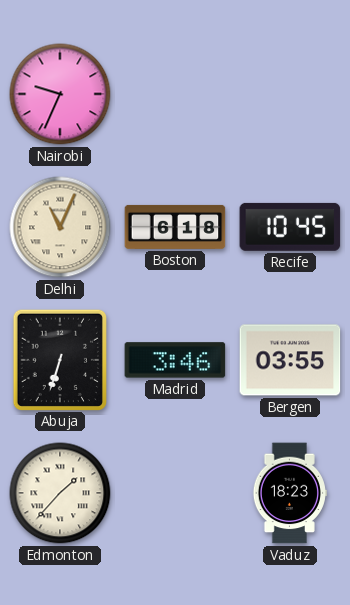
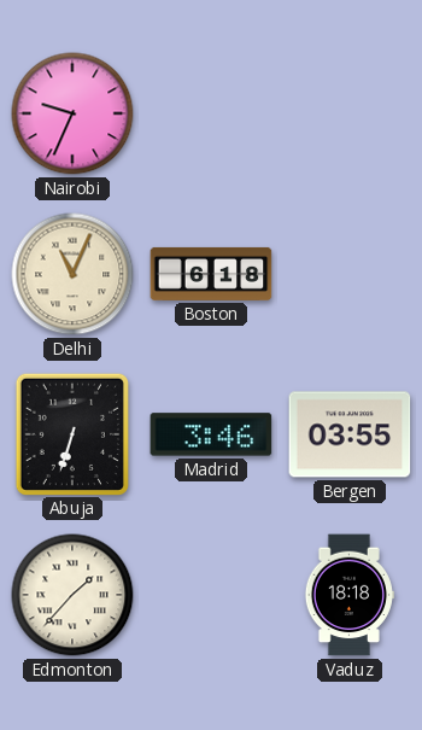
Recife: 10:45 -> none (290, 227)
Vaduz: 18:23 -> 18:18 (350, 595)
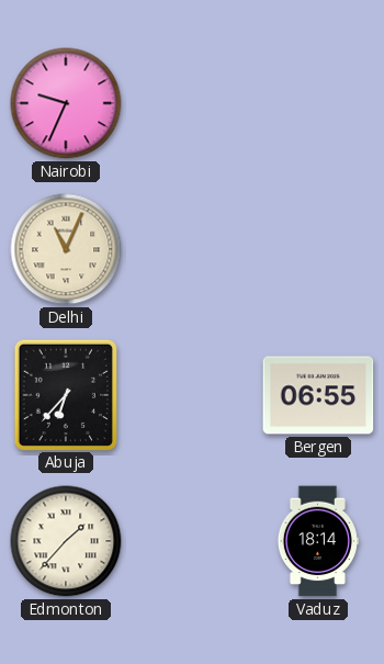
Boston: 6:18 -> none (211, 274)
Abuja: 6:33 -> 6:37 (66, 394)
Madrid: 3:46 -> none (211, 434)
Bergen: 03:55 -> 06:55 (318, 395)
Vaduz: 18:18 -> 18:14 (318, 541)
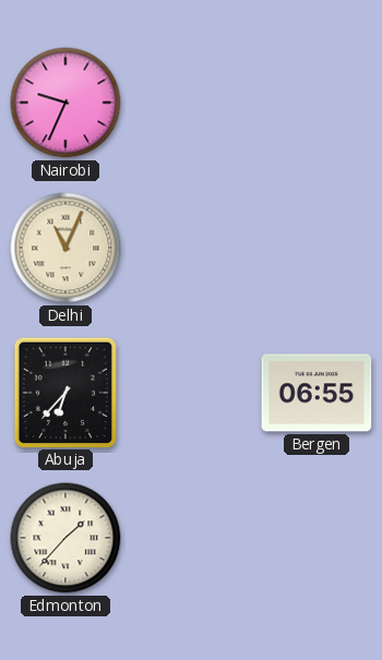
Vaduz: 18:14 -> none (318, 541)
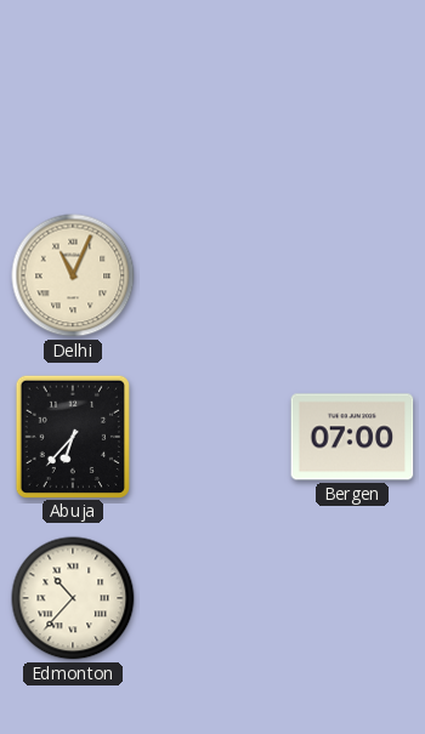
Nairobi: 9:34 -> none (65, 103)
Bergen: 06:55 -> 07:00 (352, 437)
Edmonton: 1:37 -> 10:37 (73, 598)
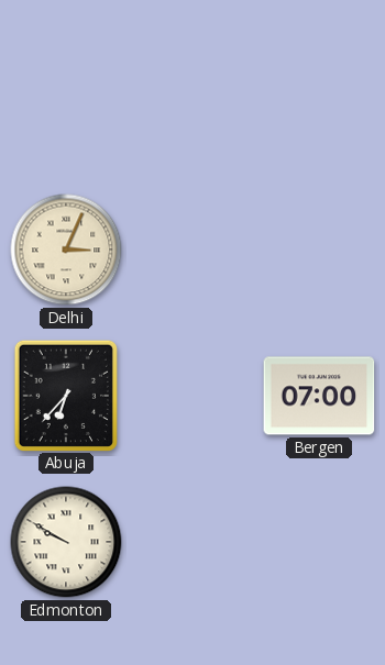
Delhi: 11:04 -> 3:04 (66, 250)
Edmonton: 10:37 -> 9:50 (66, 542)
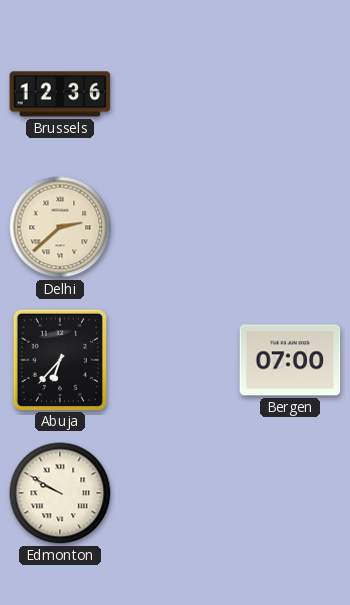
Brussels: none -> 12:36 (60, 94)
Delhi: 3:04 -> 2:38 (60, 227)
